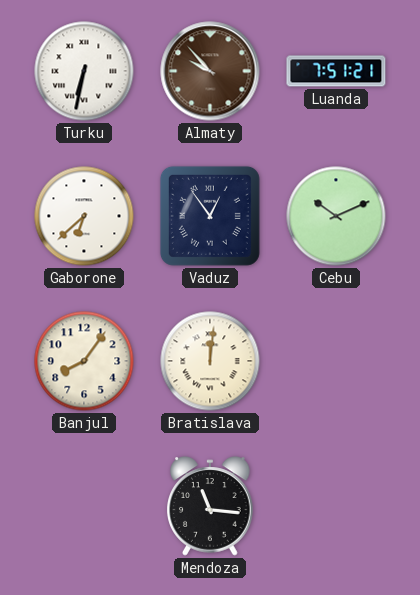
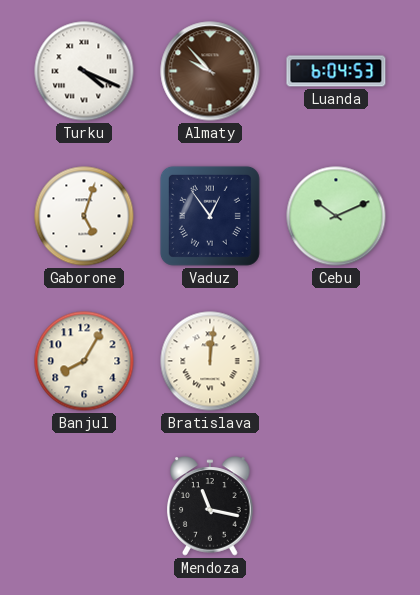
Turku: 6:32 -> 4:19 (84, 71)
Luanda: 7:51 -> 6:04 (336, 71)
Gaborone: 6:38 -> 5:03 (84, 216)
Banjul: 8:06 -> 8:05 (84, 361)
Mendoza: 11:16 -> 11:17 (210, 506)
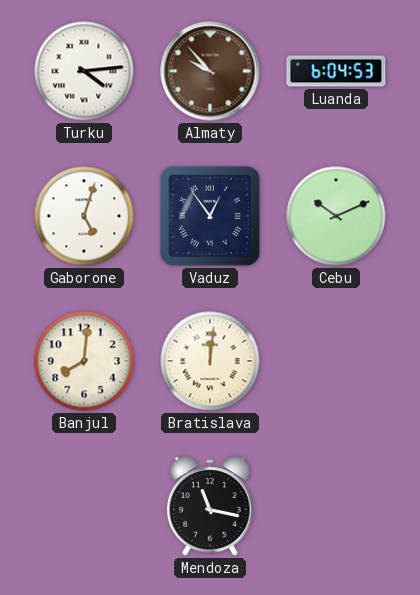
Turku: 4:19 -> 4:14 (84, 71)
Banjul: 8:05 -> 8:01 (84, 361)
